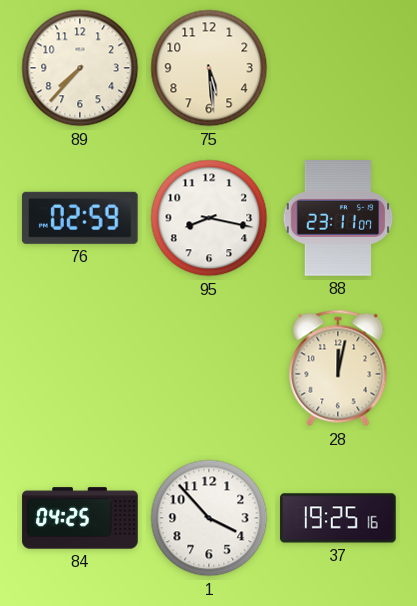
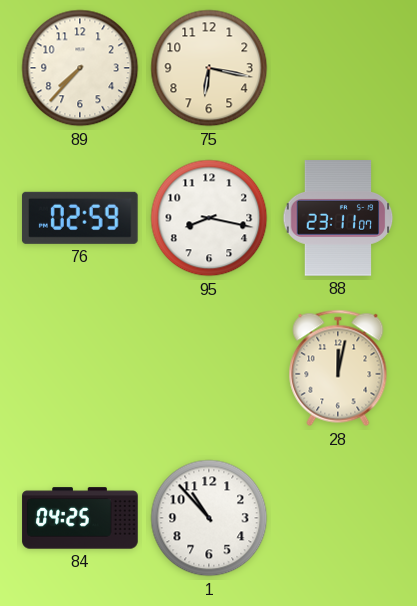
75: 5:29 -> 6:17 (209, 68)
1: 3:53 -> 10:53 (209, 518)
37: 19:25 -> none (338, 518)
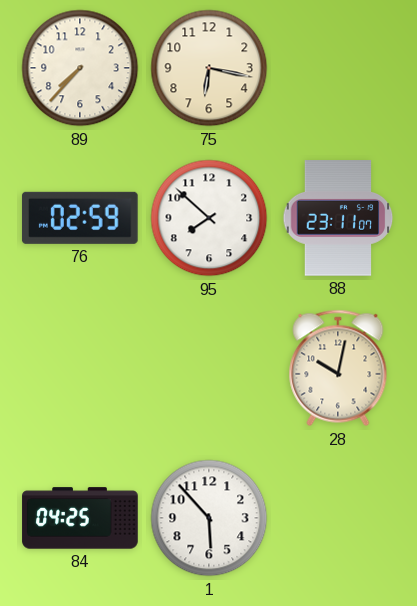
95: 8:17 -> 7:52 (209, 218)
28: 12:02 -> 10:02 (338, 368)
1: 10:53 -> 5:53 (209, 518)
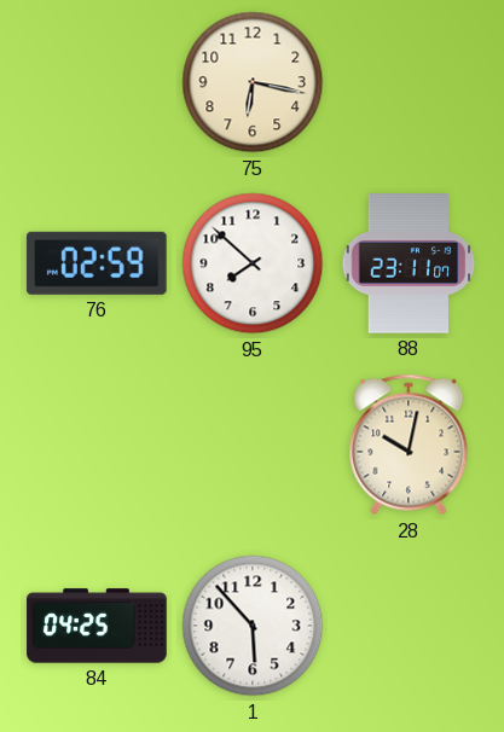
89: 7:37 -> none (80, 68)
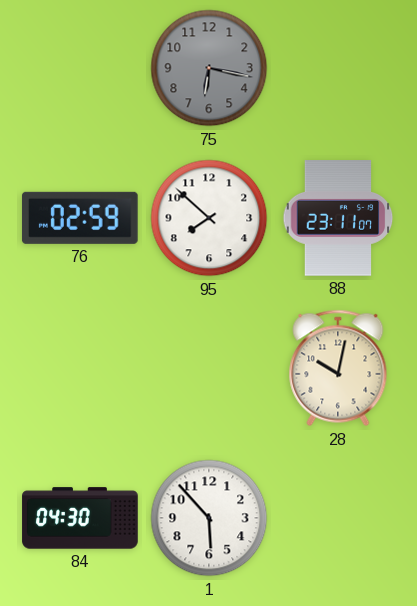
75 dial: cream -> grey (209, 68)
84: 04:25 -> 04:30 (80, 518)
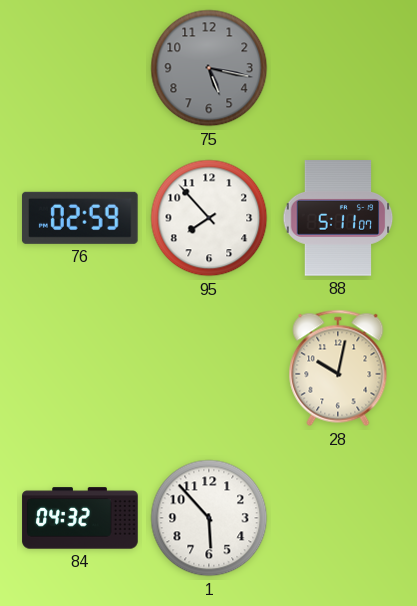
75: 6:17 -> 5:17 (209, 68)
95: 7:52 -> 7:53 (209, 218)
88: 23:11 -> 5:11 (338, 218)
84: 04:30 -> 04:32 (80, 518)
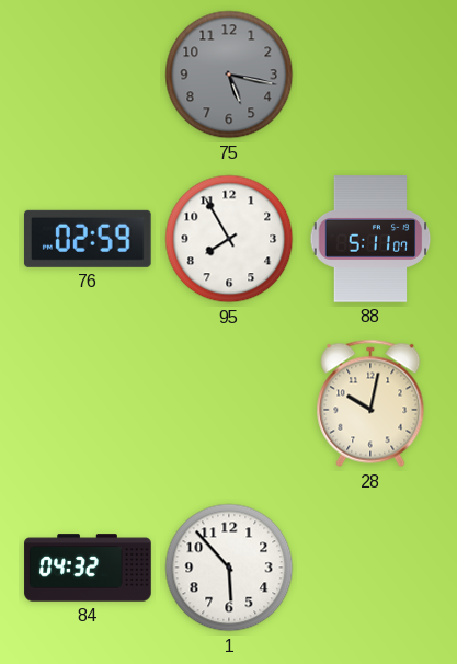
95: 7:53 -> 7:55 (229, 239)
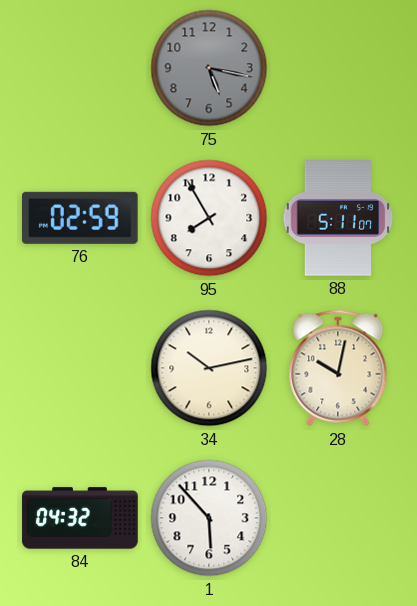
34: none -> 10:13 (209, 368)
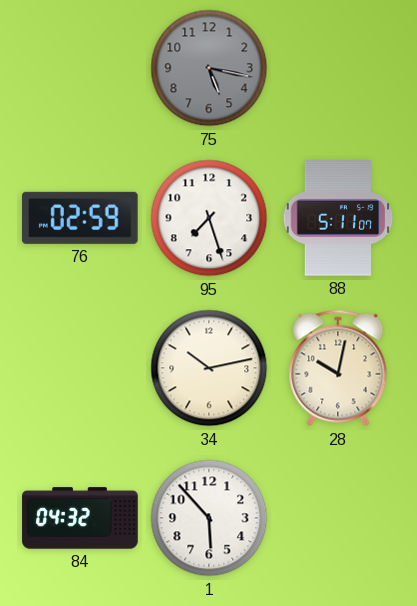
95: 7:55 -> 7:27 (209, 218)
